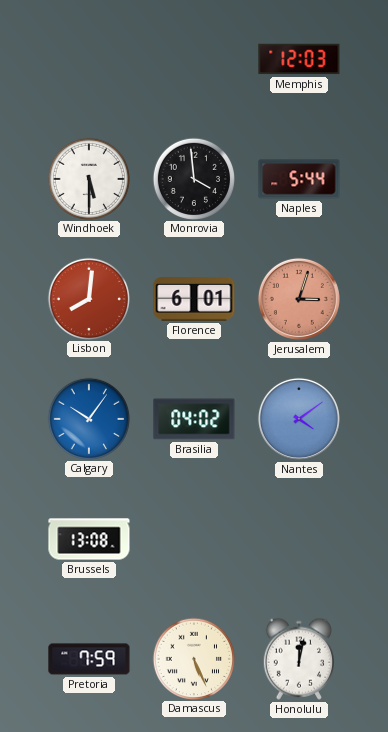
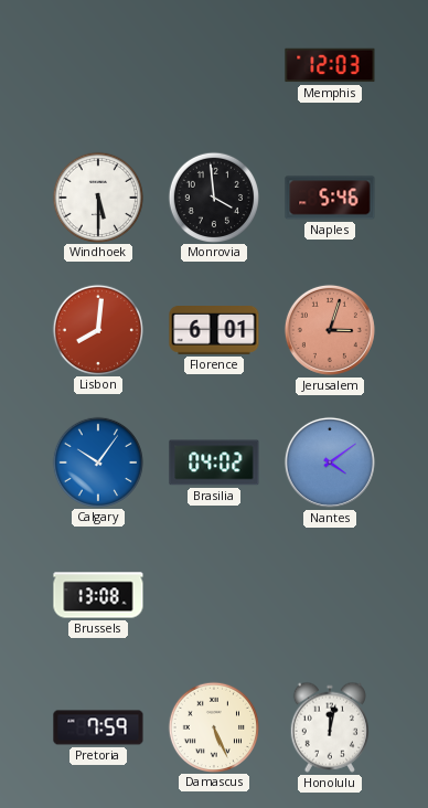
Naples: 5:44 -> 5:46 (330, 198)
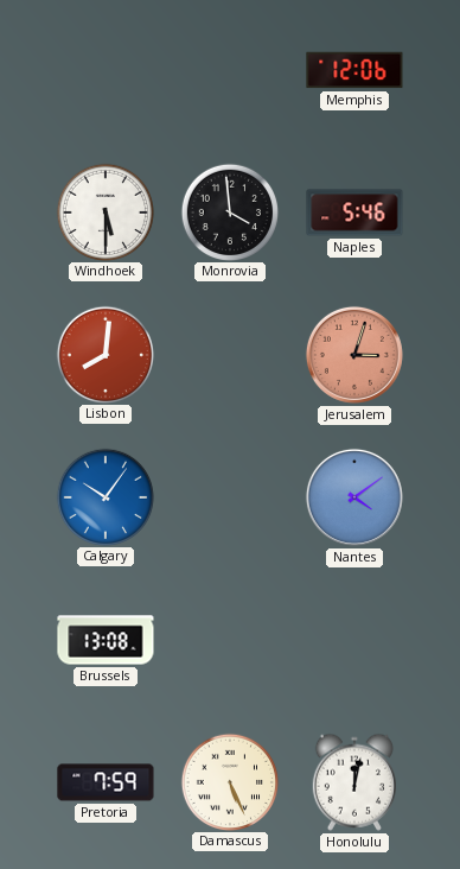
Memphis: 12:03 -> 12:06 (354, 70)
Florence: 6:01 -> none (214, 331)
Brasilia: 04:02 -> none (214, 463)
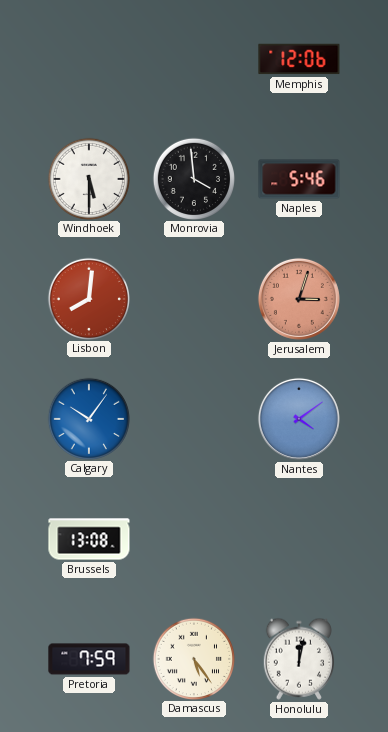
Damascus: 5:26 -> 5:24 (193, 658)
